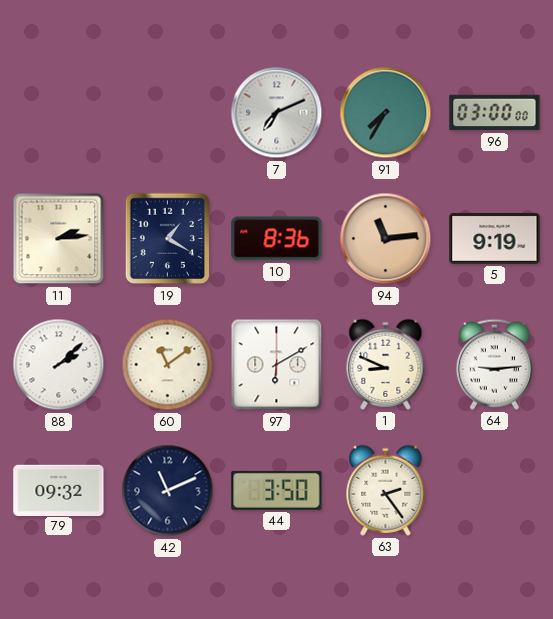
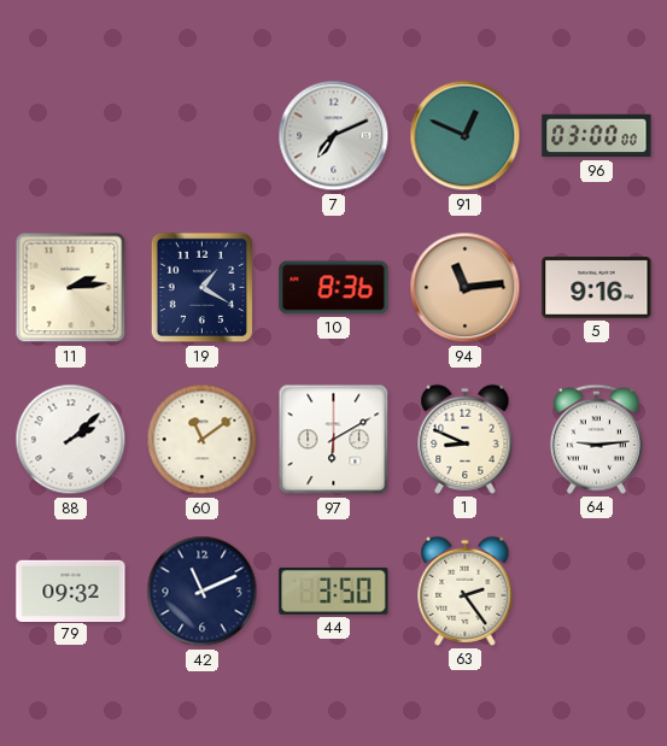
91: 7:35 -> 12:49 (466, 136)
5: 9:19 -> 9:16 (597, 288)
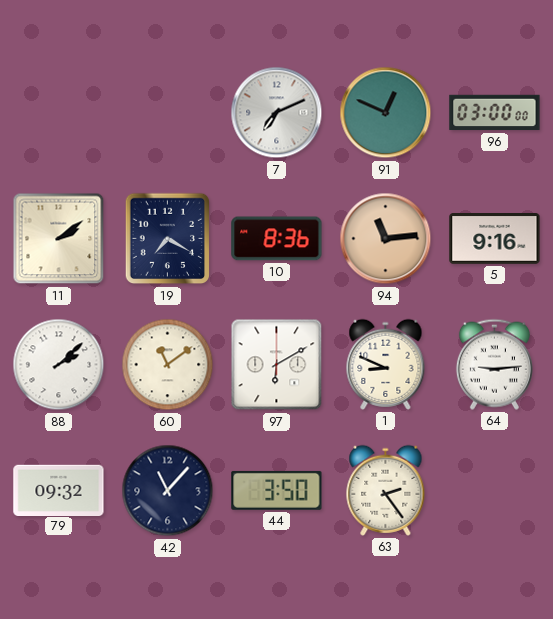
11: 2:14 -> 2:09 (59, 239)
19: 1:20 -> 7:20 (168, 239)
42: 11:11 -> 11:07 (168, 491)
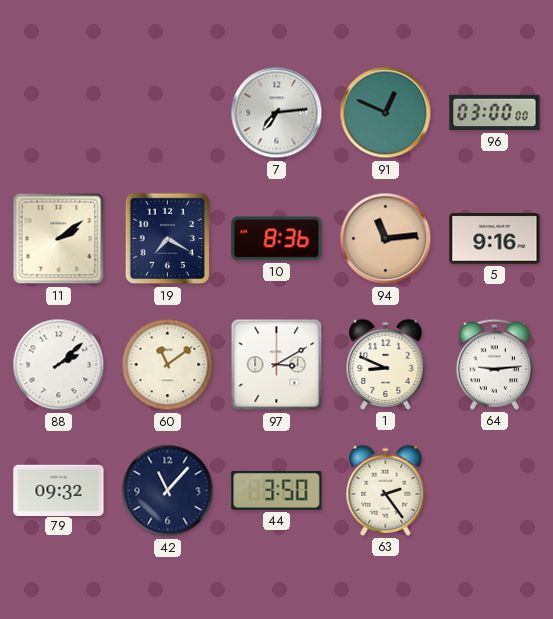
7: 7:11 -> 7:14 (277, 113)
97: 6:10 -> 3:10 (277, 365)
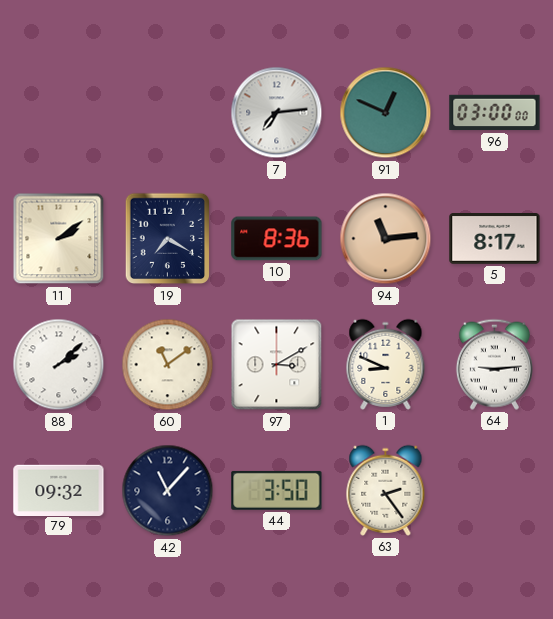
5: 9:16 -> 8:17 (495, 239)
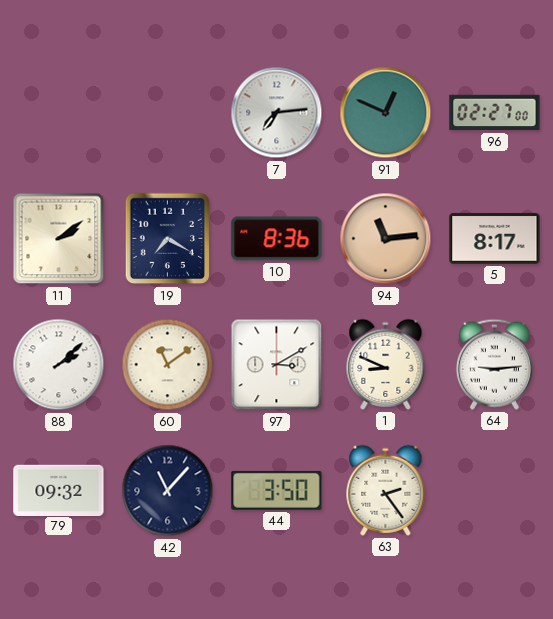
96: 03:00 -> 02:27 (495, 113)
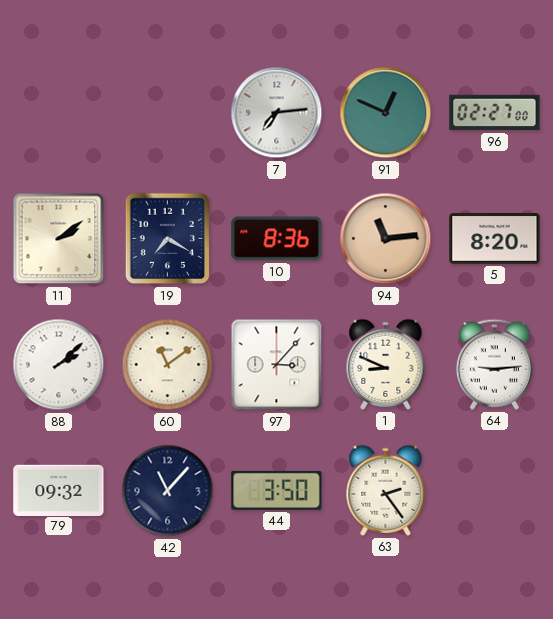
5: 8:17 -> 8:20 (495, 239)
97: 3:10 -> 3:07 (277, 365)
